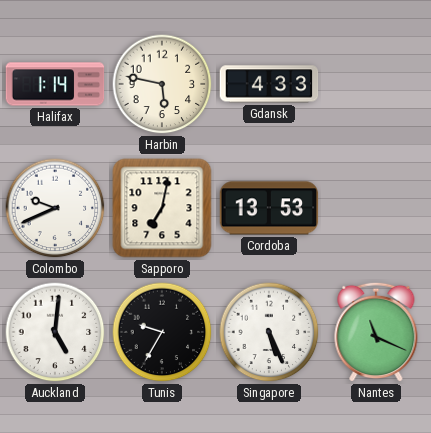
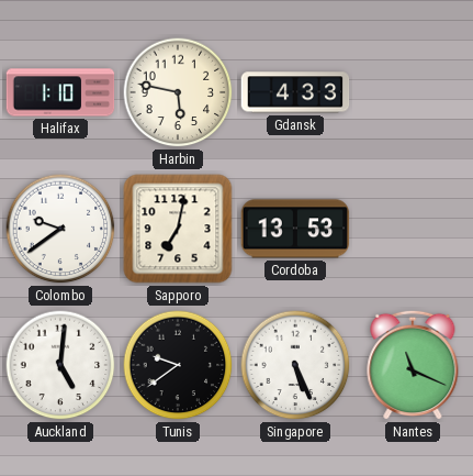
Halifax: 1:14 -> 1:10 (60, 92)
Colombo: 9:41 -> 9:39 (60, 229)
Tunis: 9:35 -> 9:39 (178, 365)
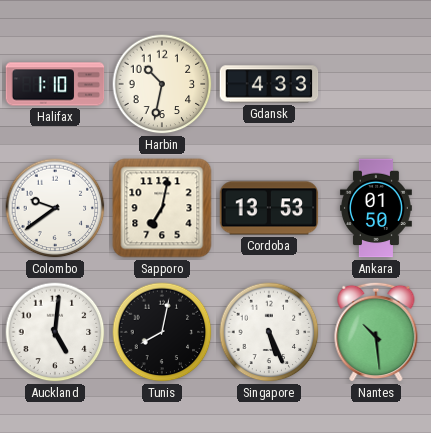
Harbin: 5:47 -> 10:32 (162, 84)
Ankara: none -> 01:50 (376, 208)
Tunis: 9:39 -> 8:02 (162, 332)
Nantes: 11:19 -> 10:29 (376, 332)
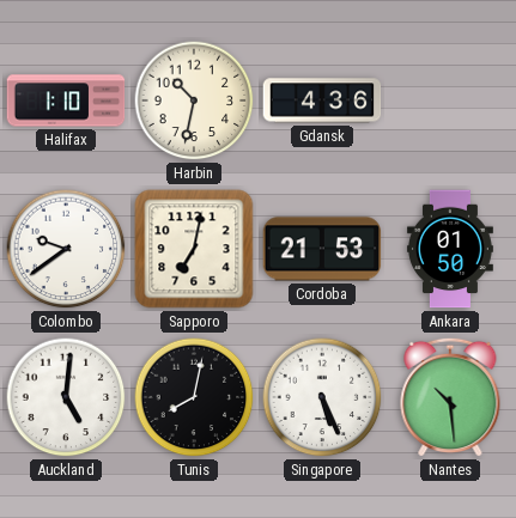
Gdansk: 4:33 -> 4:36 (322, 100)
Cordoba: 13:53 -> 21:53 (322, 249)
